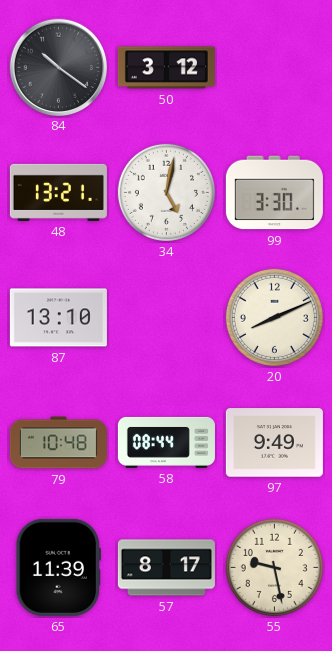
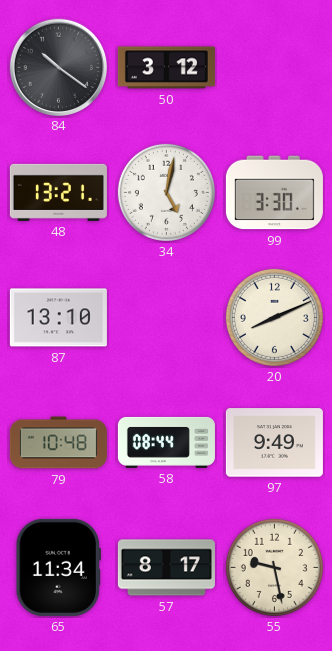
65: 11:39 -> 11:34 (59, 567)
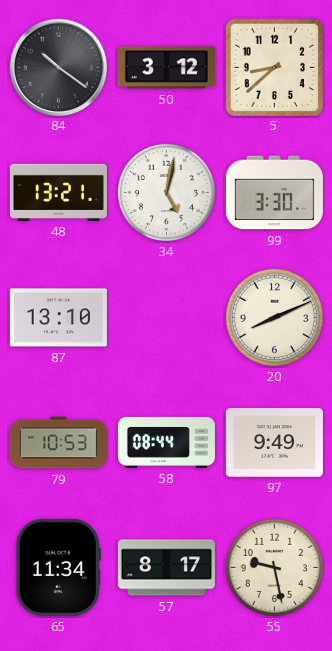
5: none -> 8:38 (274, 67)
79: 10:48 -> 10:53 (58, 443)
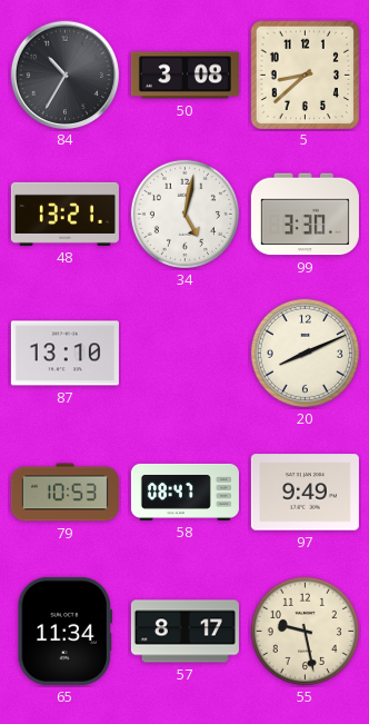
84: 10:21 -> 10:35 (64, 75)
50: 3:12 -> 3:08 (184, 76)
58: 08:44 -> 08:47 (184, 492)
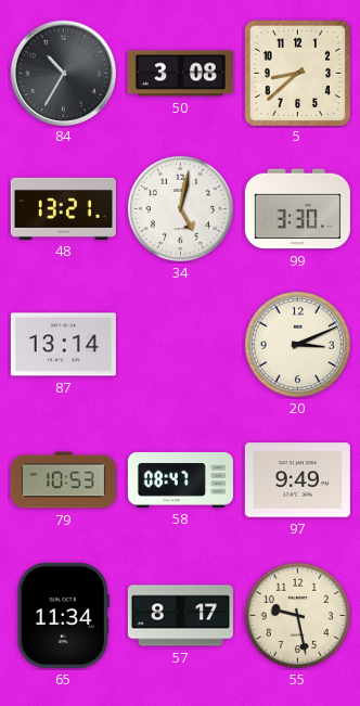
87: 13:10 -> 13:14 (63, 345)
20: 8:11 -> 3:11 (297, 344)
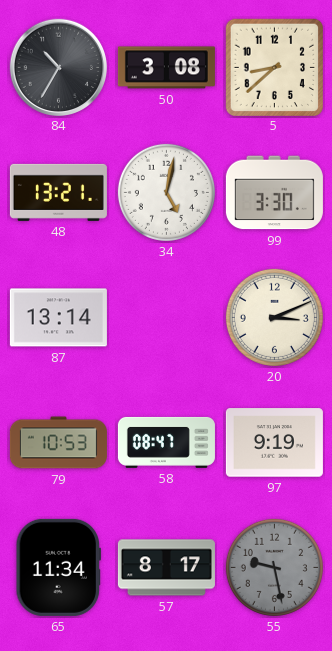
97: 9:49 -> 9:19 (274, 443)
55 dial: cream -> grey (274, 567)
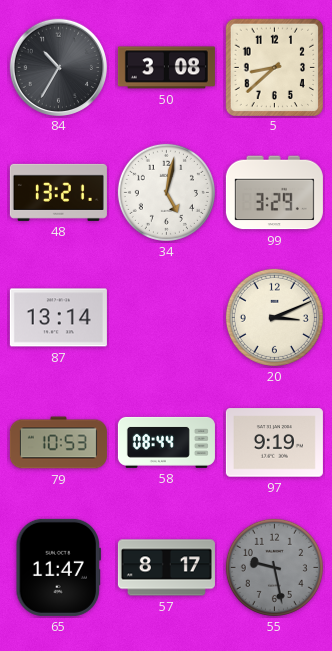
99: 3:30 -> 3:29 (274, 193)
58: 08:47 -> 08:44 (166, 442)
65: 11:34 -> 11:47 (59, 567)
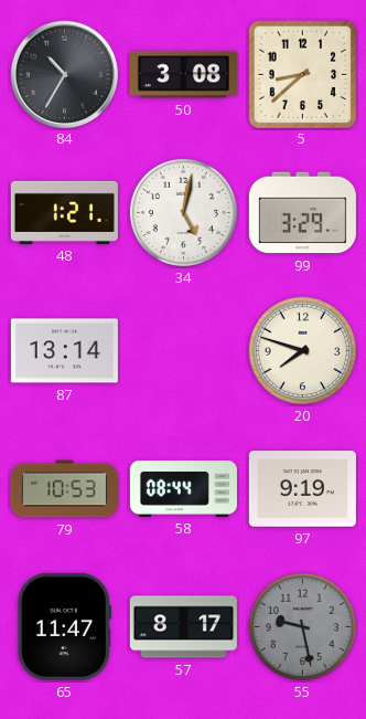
48: 13:21 -> 1:21 (64, 212)
20: 3:11 -> 7:48 (302, 350)
